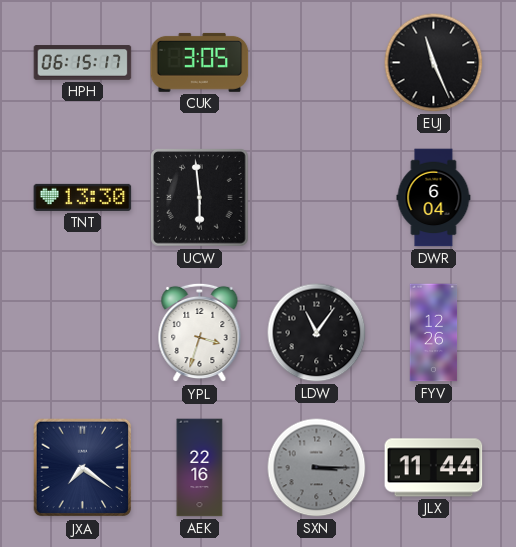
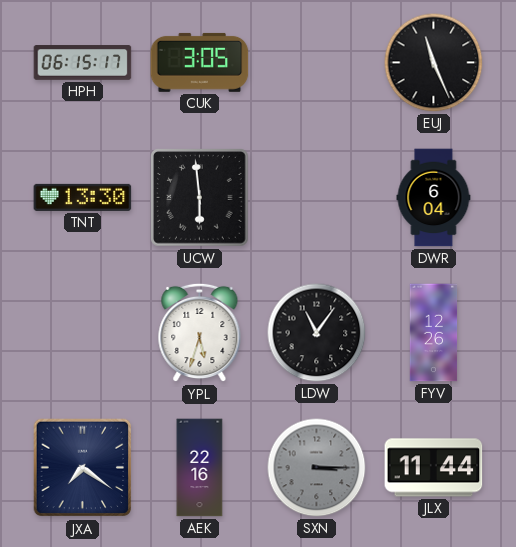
YPL: 3:33 -> 5:33 (200, 333)
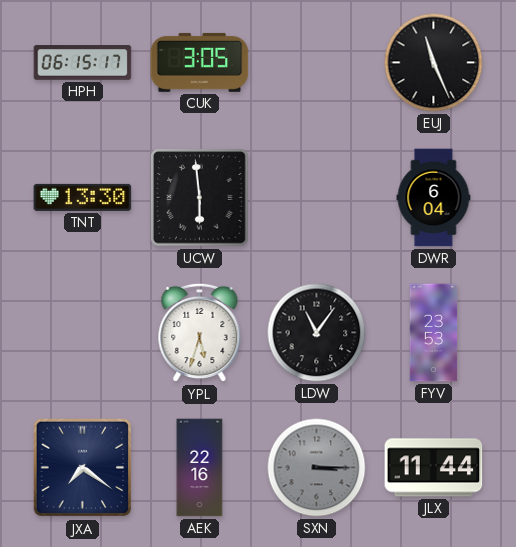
FYV: 12:26 -> 23:53 (434, 333)
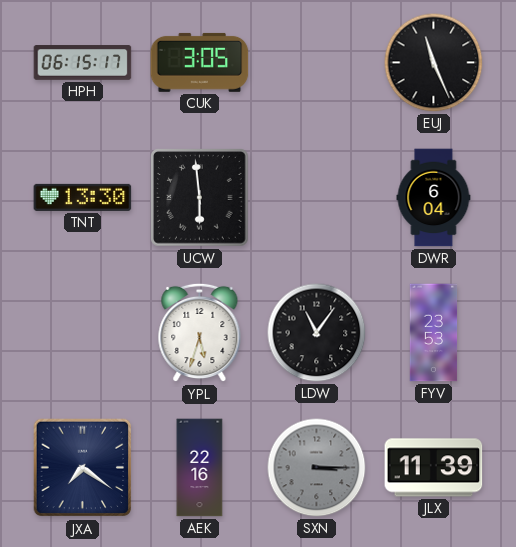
JLX: 11:44 -> 11:39 (434, 468)
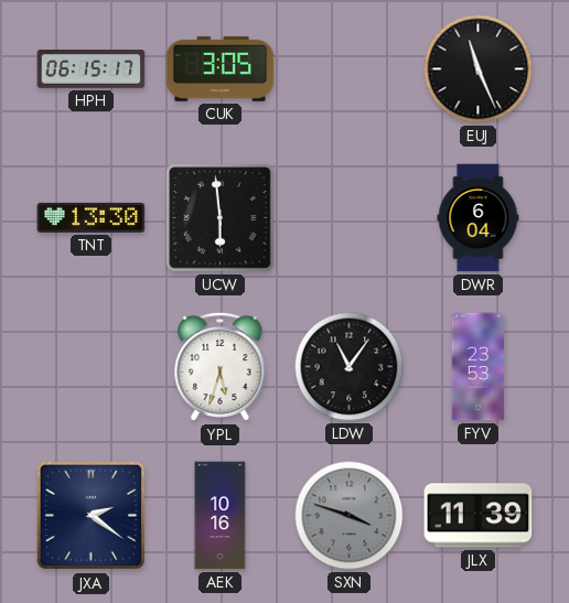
JXA: 7:21 -> 2:21 (92, 516)
AEK: 22:16 -> 10:16 (221, 516)
SXN: 3:15 -> 3:48 (350, 516)
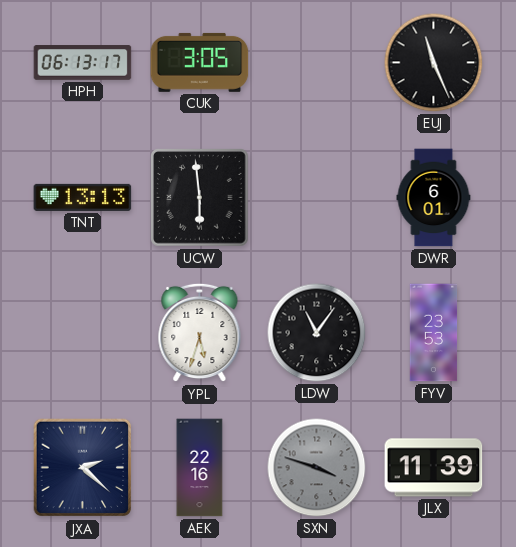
HPH: 06:15 -> 06:13 (83, 63)
TNT: 13:30 -> 13:13 (83, 197)
DWR: 6:04 -> 6:01 (434, 198)
JXA: 2:21 -> 2:22 (83, 468)
AEK: 10:16 -> 22:16 (200, 468)
